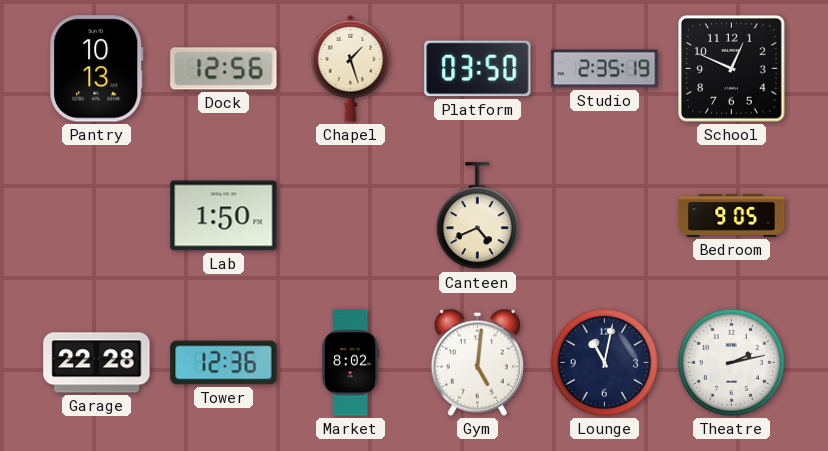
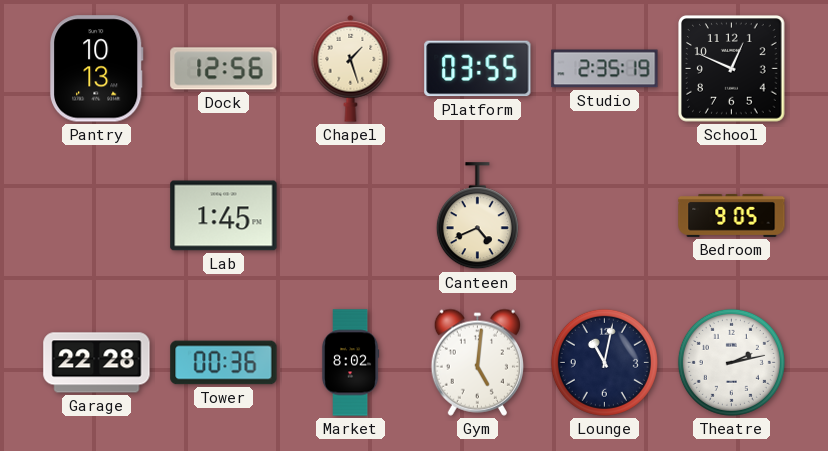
Platform: 03:50 -> 03:55 (478, 69)
Lab: 1:50 -> 1:45 (224, 216)
Tower: 12:36 -> 00:36 (224, 363)
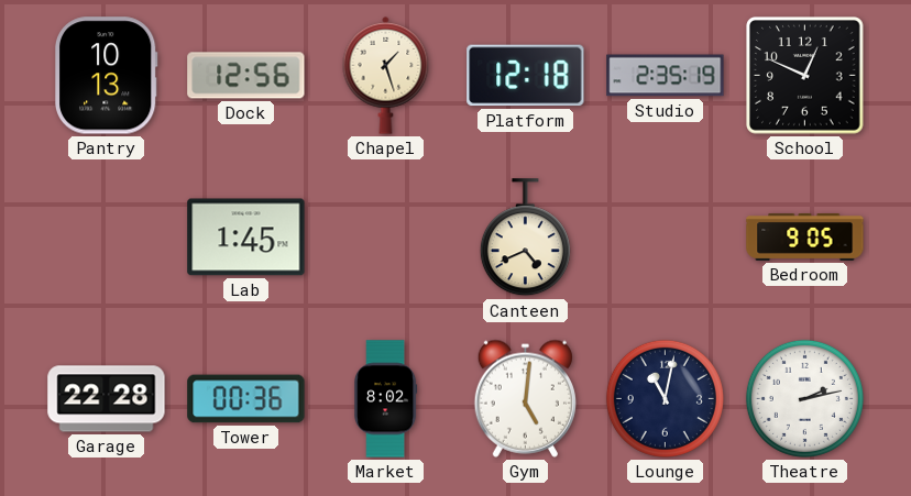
Platform: 03:55 -> 12:18 (526, 76)
